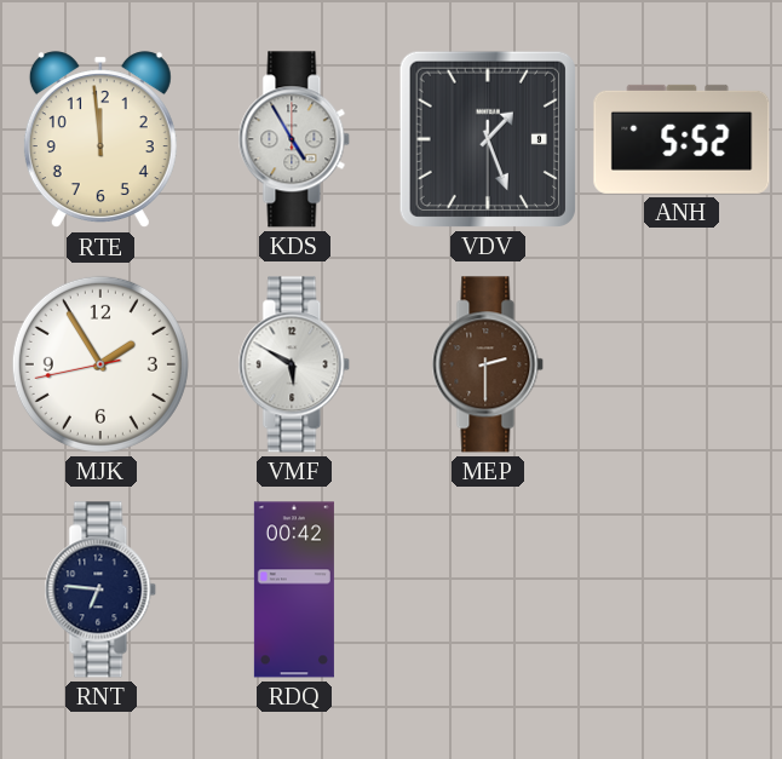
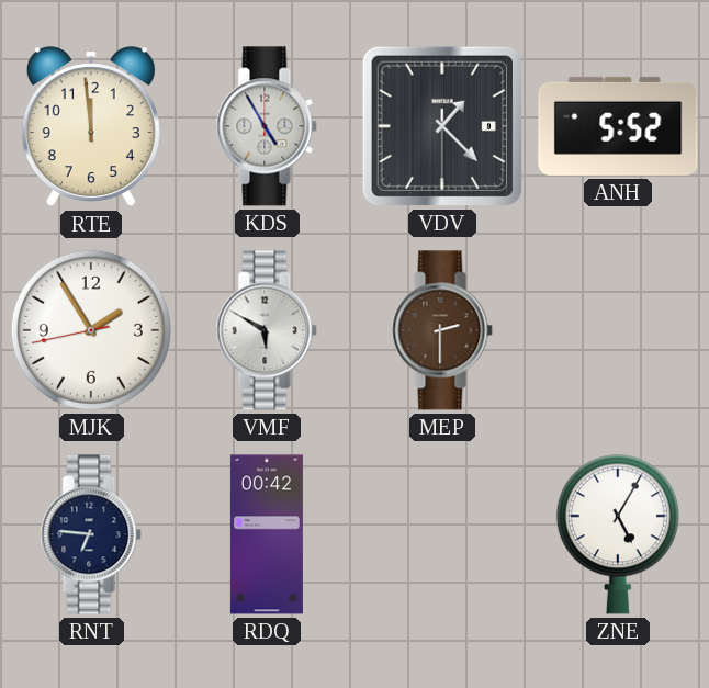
VDV: 1:26 -> 1:22 (442, 126)
ZNE: none -> 5:05 (618, 534)
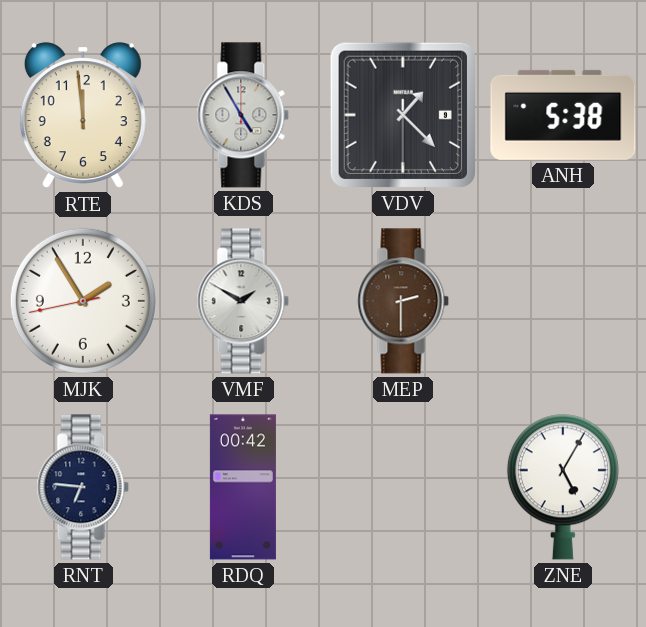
ANH: 5:52 -> 5:38 (563, 115)
VMF: 5:50 -> 1:50 (243, 301)
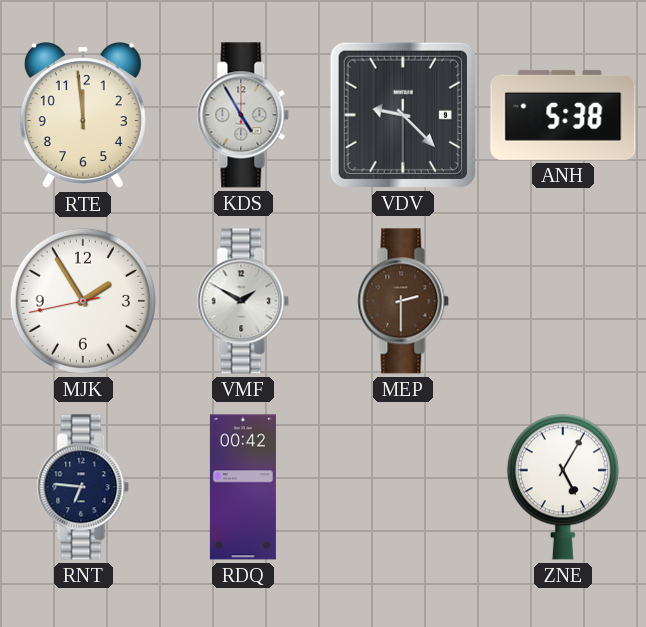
VDV: 1:22 -> 9:22 (403, 115)
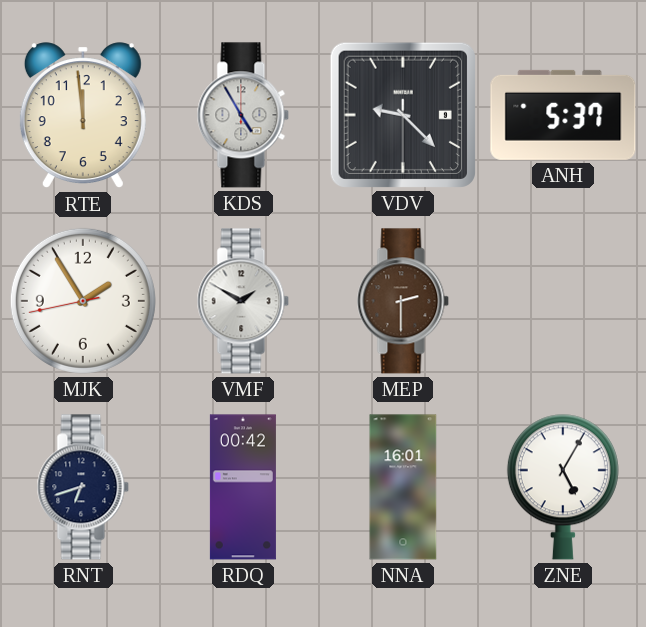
ANH: 5:38 -> 5:37 (563, 115)
RNT: 6:46 -> 6:42 (83, 487)
NNA: none -> 16:01 (403, 487)
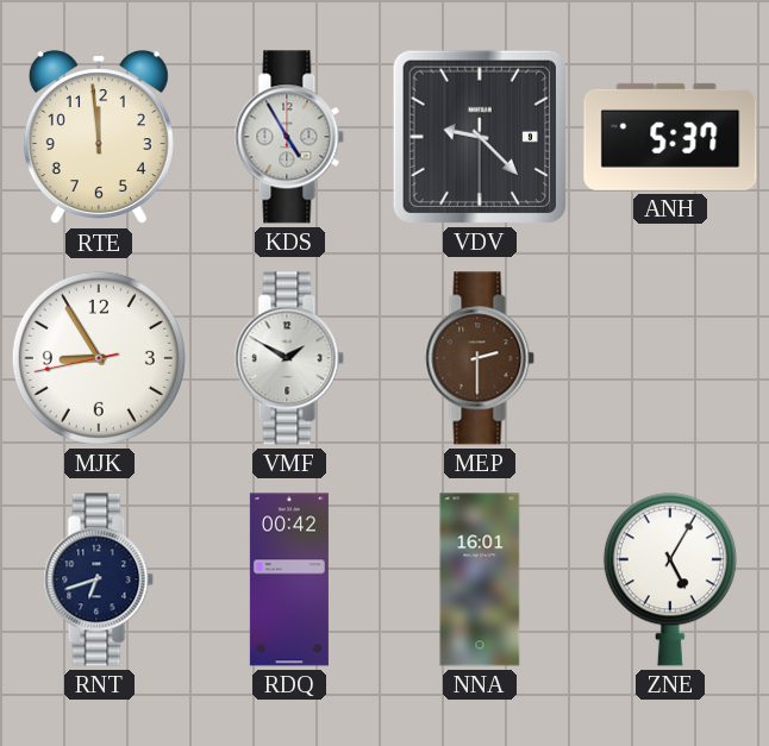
MJK: 1:54 -> 8:54 (99, 358)
